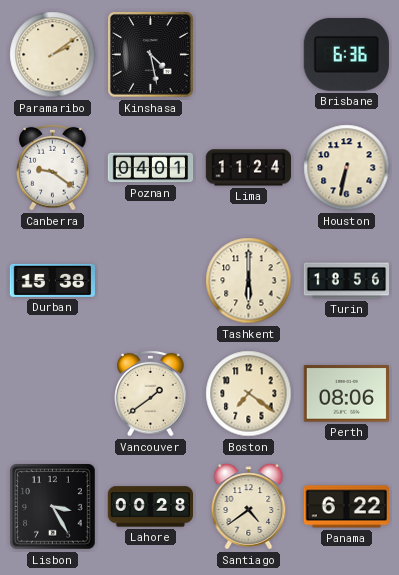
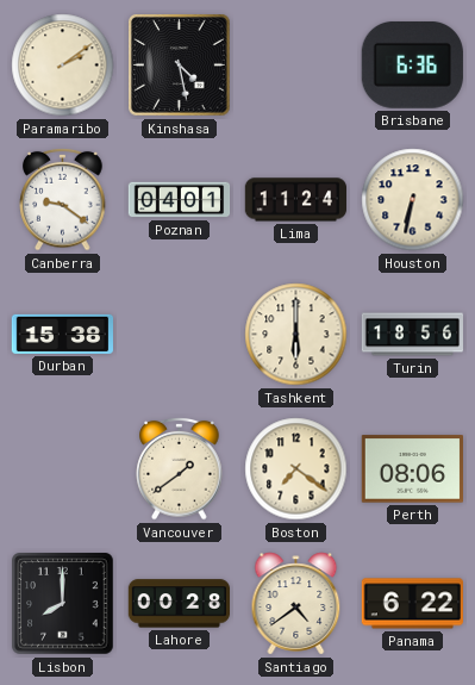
Lisbon: 3:25 -> 8:00 (63, 604)
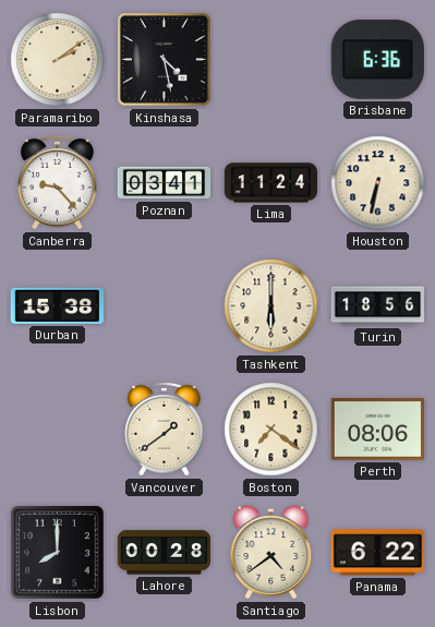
Canberra: 9:21 -> 9:23 (58, 182)
Poznan: 04:01 -> 03:41 (165, 183)
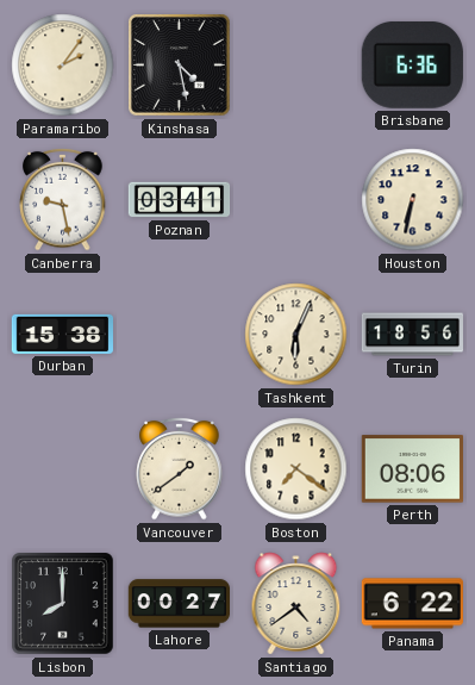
Paramaribo: 2:09 -> 2:06 (63, 66)
Canberra: 9:23 -> 9:28 (63, 199)
Lima: 11:24 -> none (270, 183)
Tashkent: 6:00 -> 6:04 (296, 335)
Lahore: 00:28 -> 00:27 (179, 604)
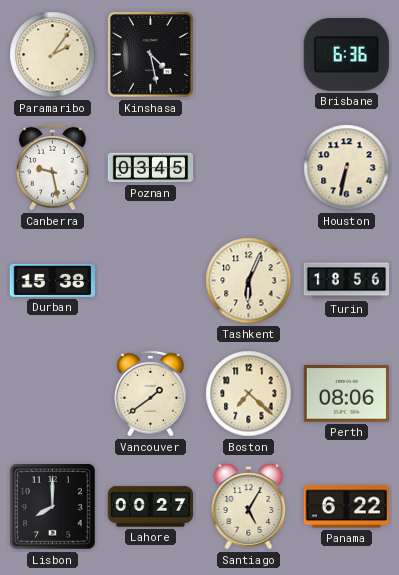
Poznan: 03:41 -> 03:45 (151, 168)
Boston: 7:21 -> 7:22 (249, 394)
Santiago: 4:39 -> 5:05 (249, 507)
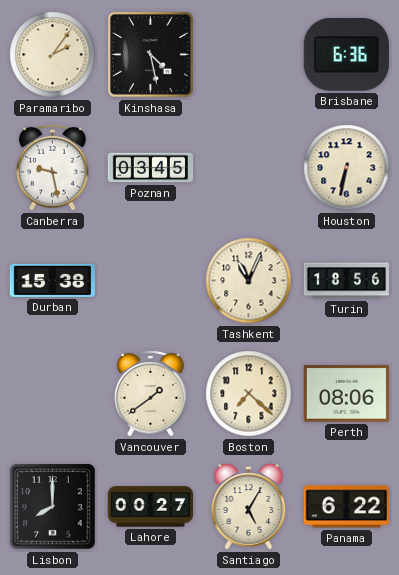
Tashkent: 6:04 -> 11:04 (249, 281)
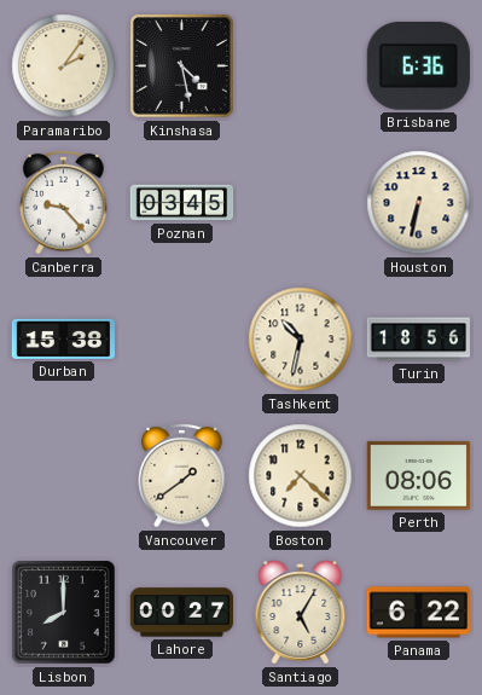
Canberra: 9:28 -> 9:23 (64, 202)
Tashkent: 11:04 -> 10:32 (301, 340)
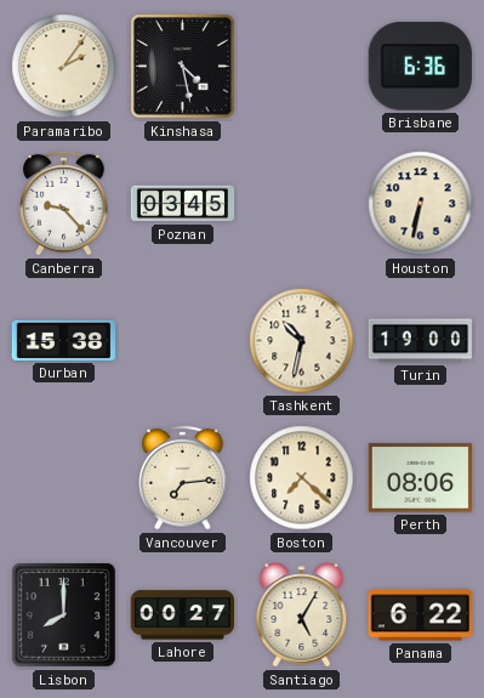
Turin: 18:56 -> 19:00 (421, 341)
Vancouver: 1:39 -> 7:14 (183, 477)
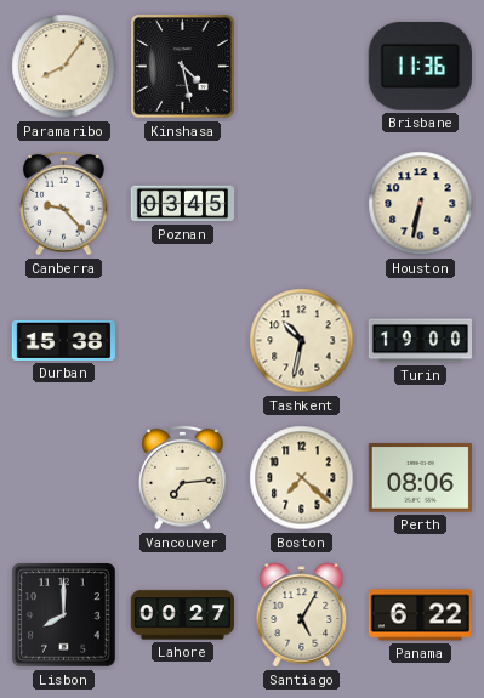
Paramaribo: 2:06 -> 8:06 (64, 67)
Brisbane: 6:36 -> 11:36 (420, 66)
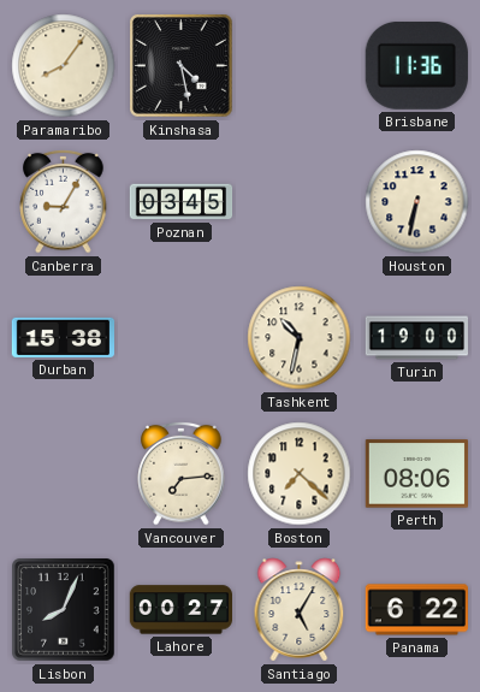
Canberra: 9:23 -> 9:05 (64, 201)
Lisbon: 8:00 -> 8:04 (64, 610)
